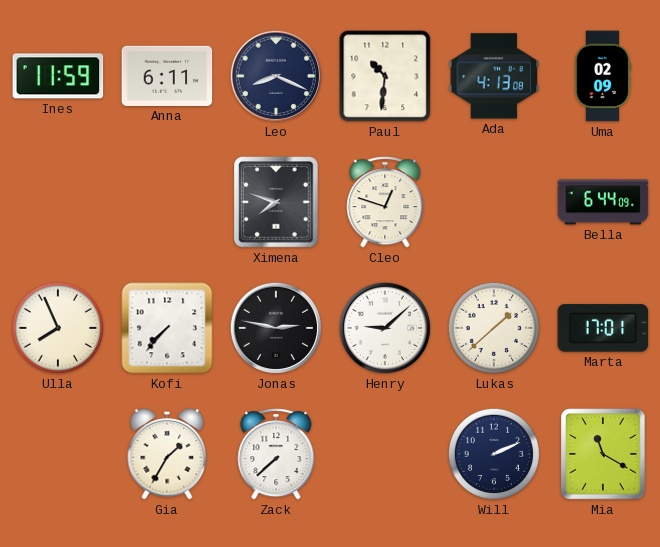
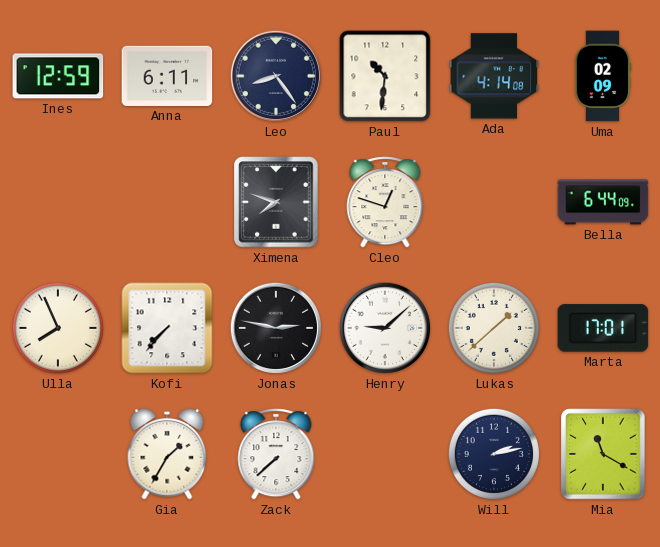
Ines: 11:59 -> 12:59 (58, 76)
Leo: 8:19 -> 8:24 (276, 76)
Ada: 4:13 -> 4:14 (494, 76)
Will: 2:11 -> 2:13 (494, 454)
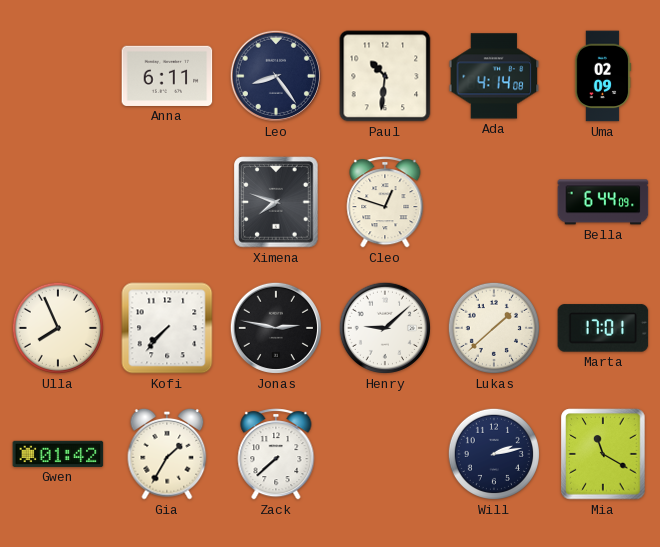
Ines: 12:59 -> none (58, 76)
Gwen: none -> 01:42 (58, 454)
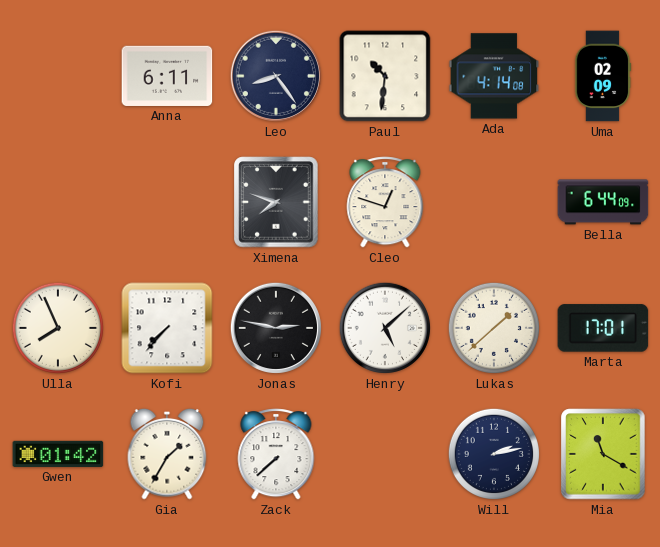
Henry: 9:08 -> 5:08 (385, 328)
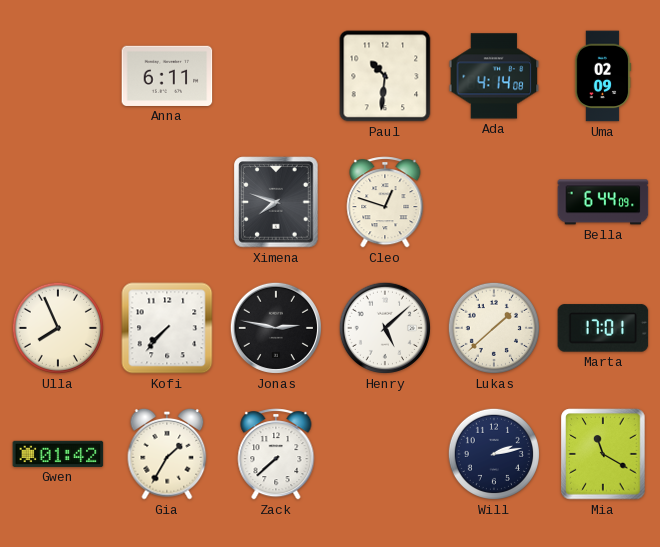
Leo: 8:24 -> none (276, 76)
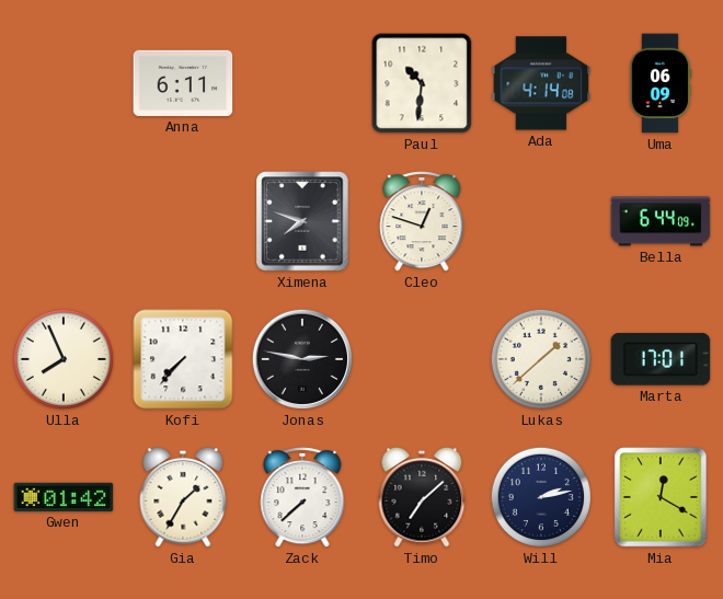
Uma: 02:09 -> 06:09 (661, 83)
Henry: 5:08 -> none (385, 328)
Timo: none -> 7:08 (422, 497)
Mia: 11:20 -> 12:20 (661, 497)
